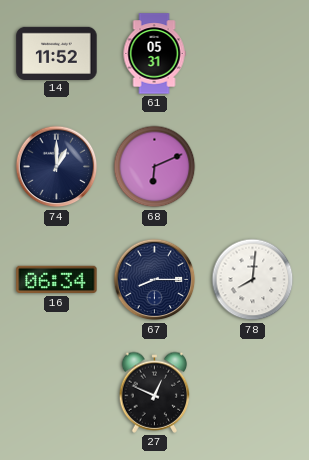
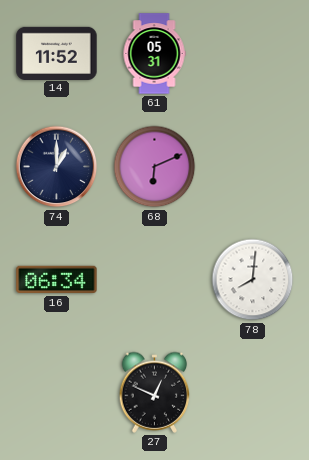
67: 8:15 -> none (155, 280)
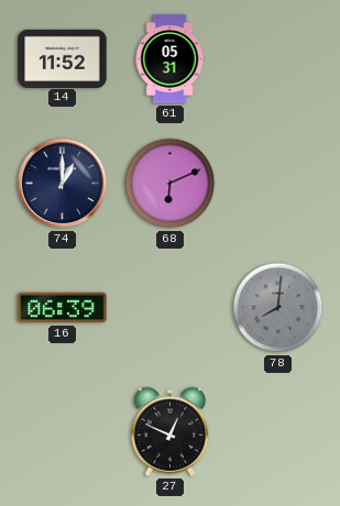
16: 06:34 -> 06:39 (63, 308)
78 dial: white -> grey (278, 308)
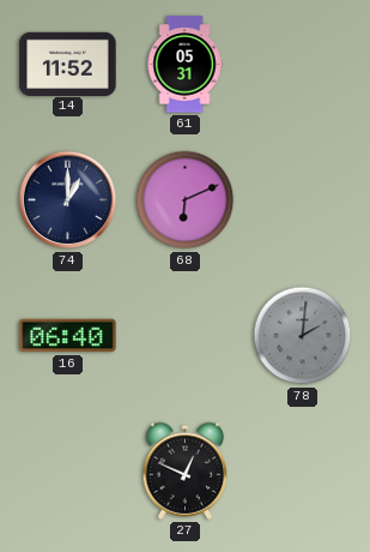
16: 06:39 -> 06:40 (68, 336)
78: 8:01 -> 2:01 (303, 336)
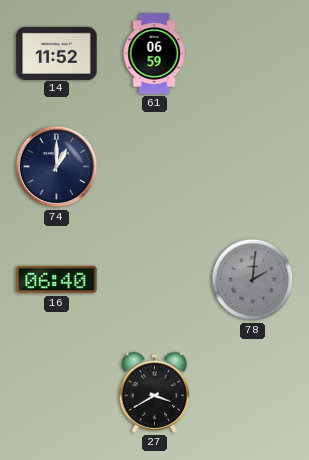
61: 05:31 -> 06:59 (154, 54)
68: 6:11 -> none (186, 200)
27: 12:49 -> 3:40 (155, 392)
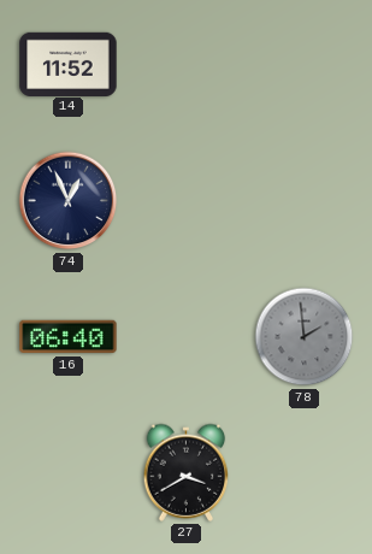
61: 06:59 -> none (154, 54)
74: 1:00 -> 12:56 (69, 201)
78: 2:01 -> 1:59 (305, 337)
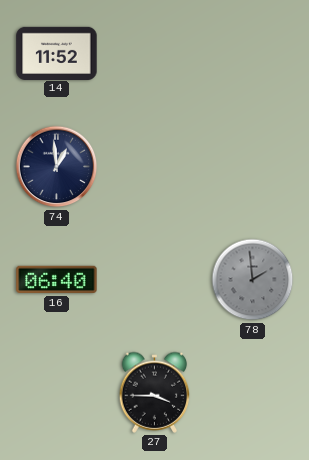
74: 12:56 -> 12:59 (57, 167)
27: 3:40 -> 3:45 (155, 392)
